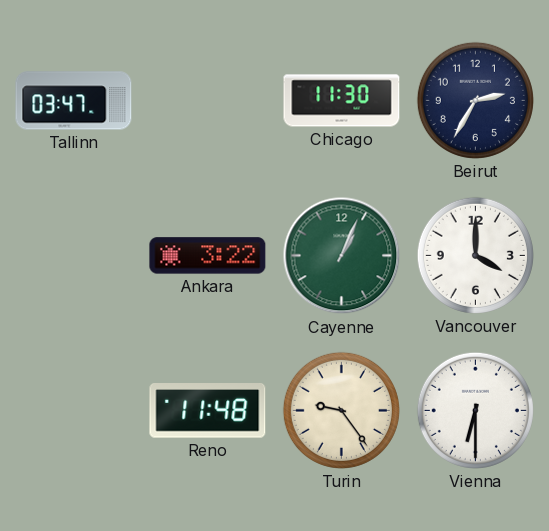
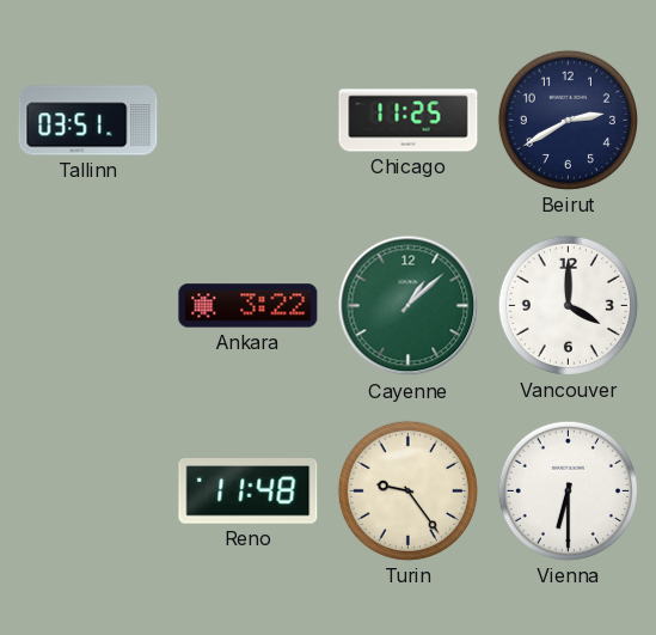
Tallinn: 03:47 -> 03:51 (88, 121)
Chicago: 11:30 -> 11:25 (409, 121)
Beirut: 2:35 -> 2:40 (568, 120)
Cayenne: 1:04 -> 1:08 (409, 306)
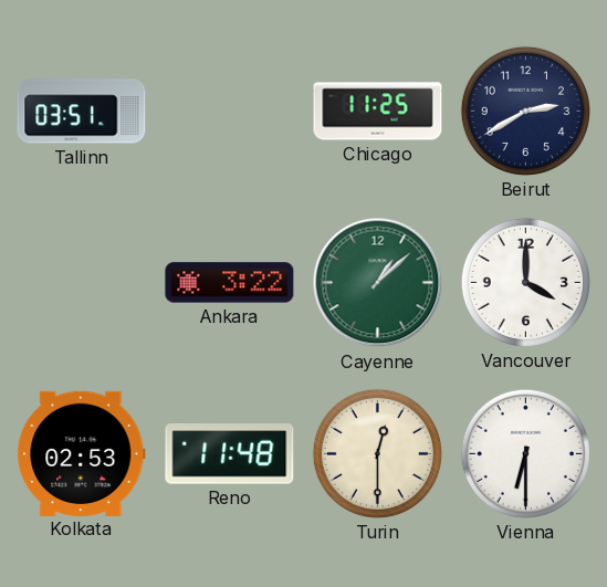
Kolkata: none -> 02:53 (82, 453)
Turin: 9:24 -> 12:30 (377, 453)
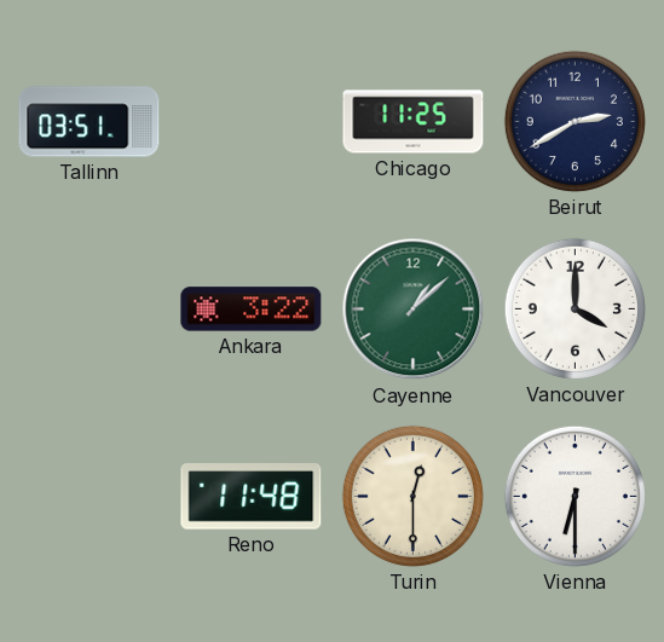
Kolkata: 02:53 -> none (82, 453)
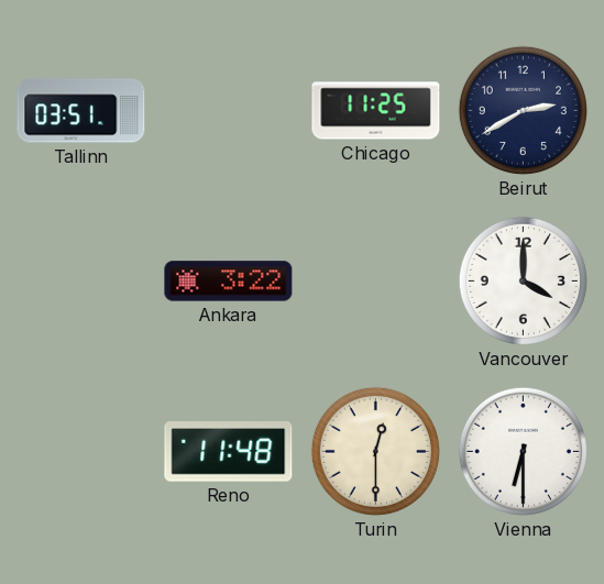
Cayenne: 1:08 -> none (414, 310)
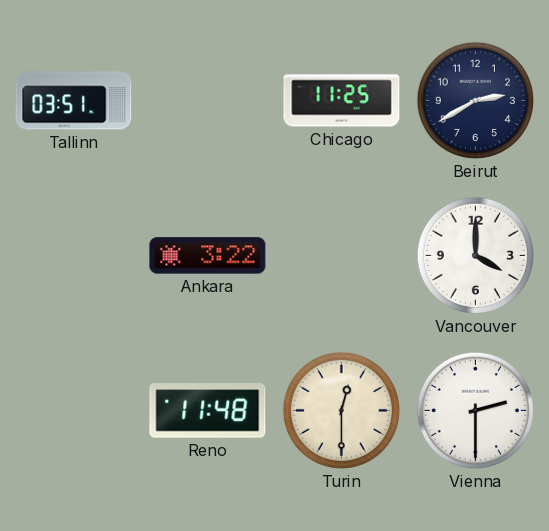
Vienna: 6:30 -> 2:30 (475, 410)
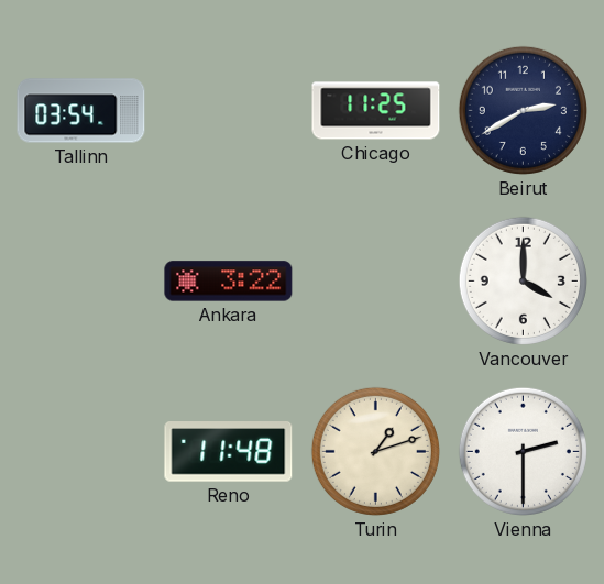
Tallinn: 03:51 -> 03:54 (81, 111)
Turin: 12:30 -> 1:12 (375, 451)
